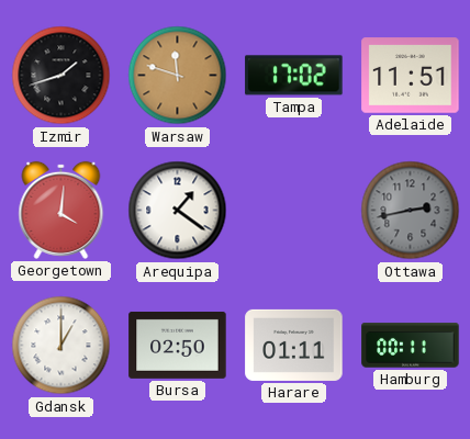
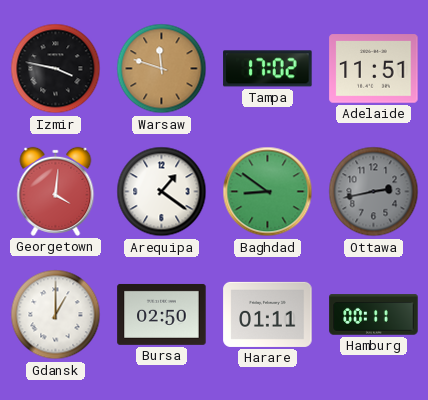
Izmir: 1:42 -> 3:47 (56, 69)
Baghdad: none -> 8:51 (268, 192)
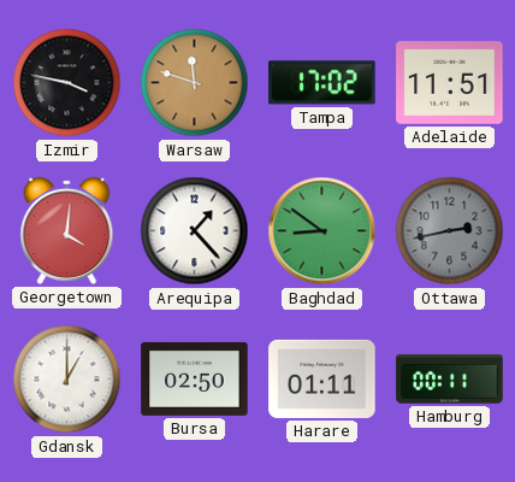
Arequipa: 1:21 -> 1:23 (195, 231)
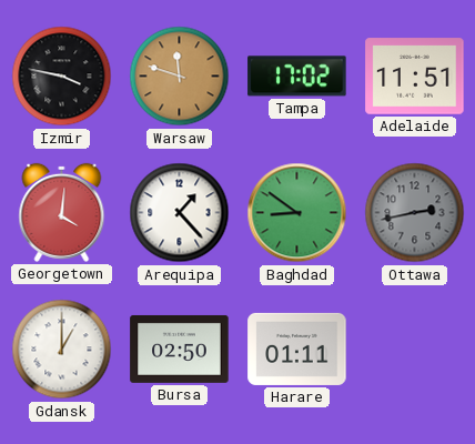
Hamburg: 00:11 -> none (450, 380)
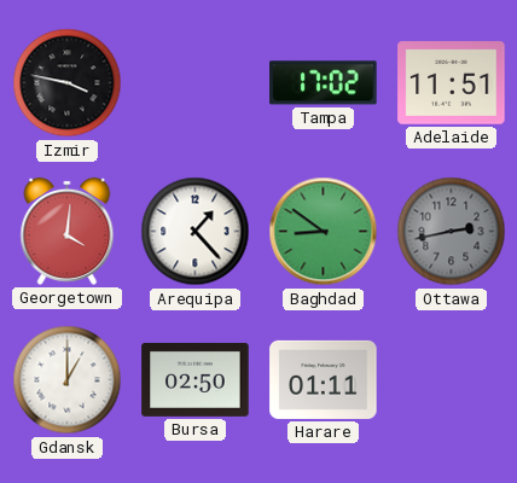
Warsaw: 11:48 -> none (180, 77)
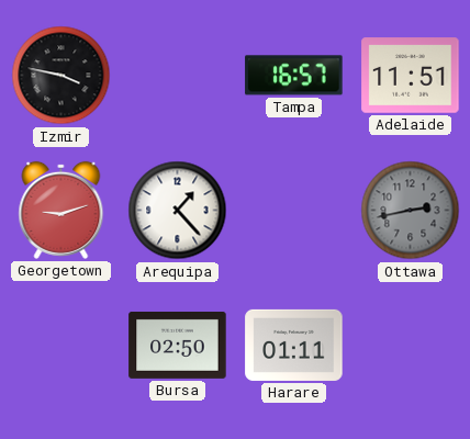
Tampa: 17:02 -> 16:57 (294, 76)
Georgetown: 4:01 -> 9:12 (61, 210)
Baghdad: 8:51 -> none (324, 232)
Gdansk: 1:00 -> none (68, 380)
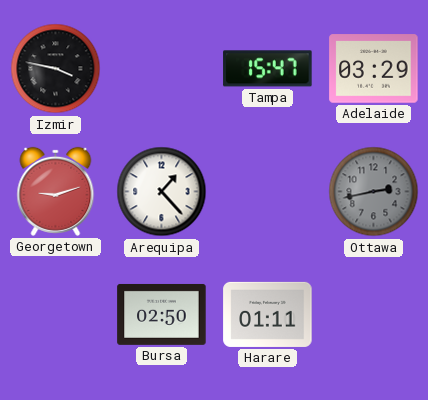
Tampa: 16:57 -> 15:47 (268, 69)
Adelaide: 11:51 -> 03:29 (374, 69)
